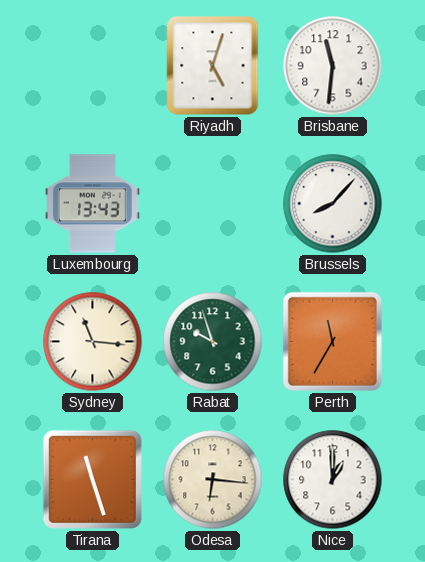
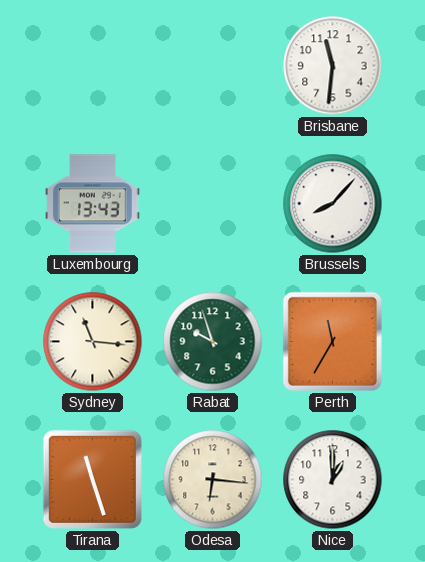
Riyadh: 5:03 -> none (213, 66)
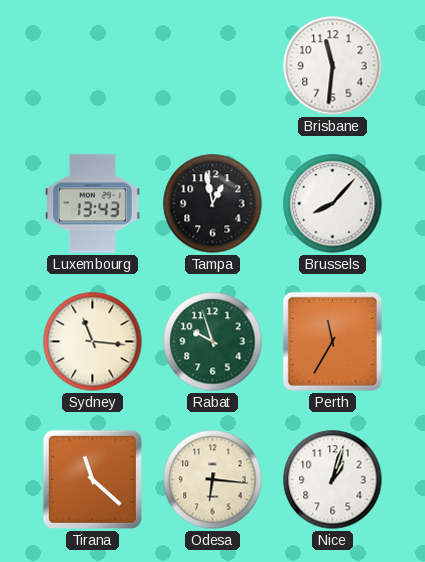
Tampa: none -> 12:58 (213, 204)
Tirana: 11:27 -> 11:22 (92, 479)
Nice: 1:00 -> 1:03 (333, 480)
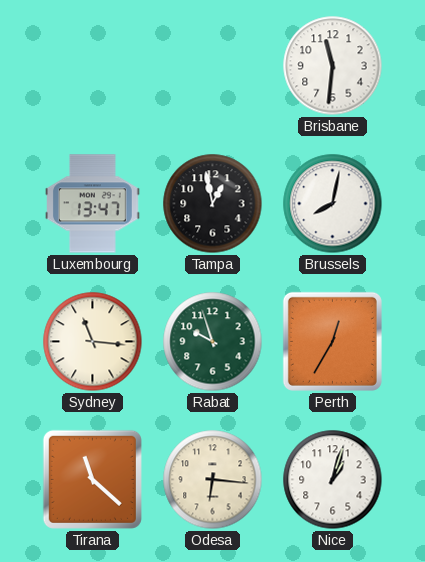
Luxembourg: 13:43 -> 13:47 (93, 204)
Brussels: 8:07 -> 8:02 (333, 204)
Perth: 11:35 -> 12:35 (332, 341)
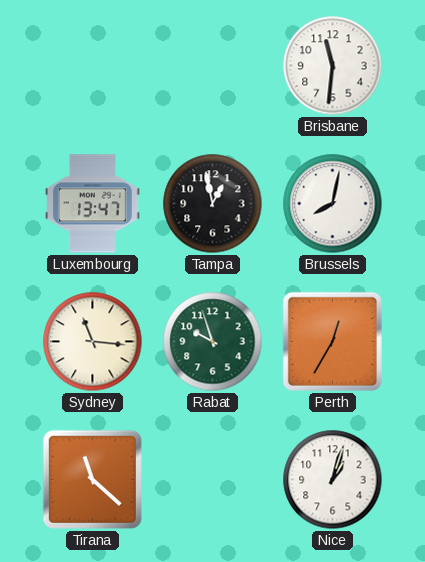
Odesa: 6:16 -> none (213, 480)
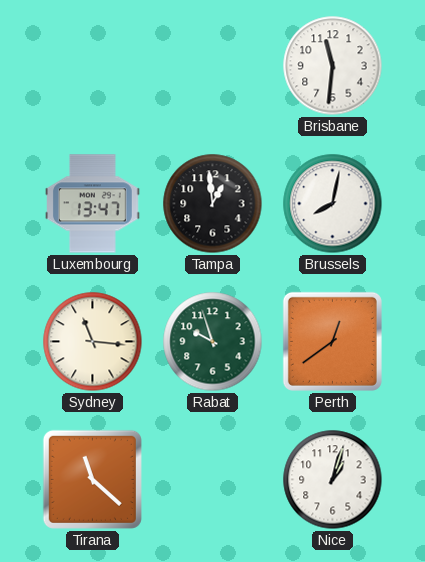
Tampa: 12:58 -> 12:59 (213, 204)
Perth: 12:35 -> 12:39 (332, 341)
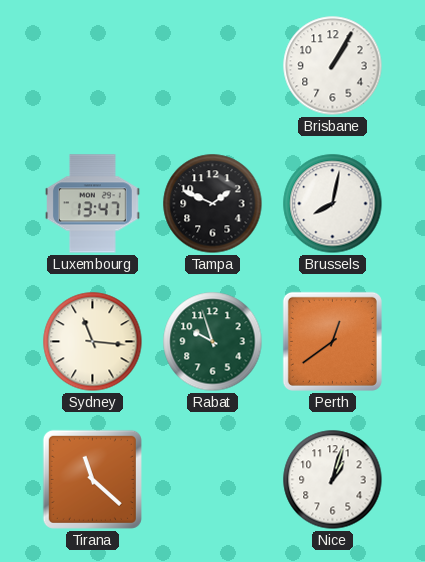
Brisbane: 11:31 -> 1:05 (333, 66)
Tampa: 12:59 -> 1:49 (213, 204)
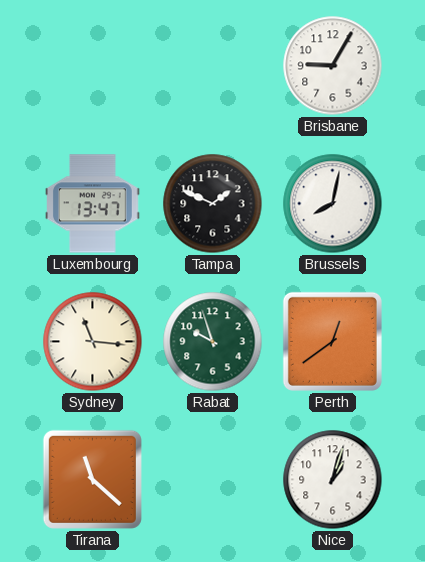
Brisbane: 1:05 -> 9:05 (333, 66)
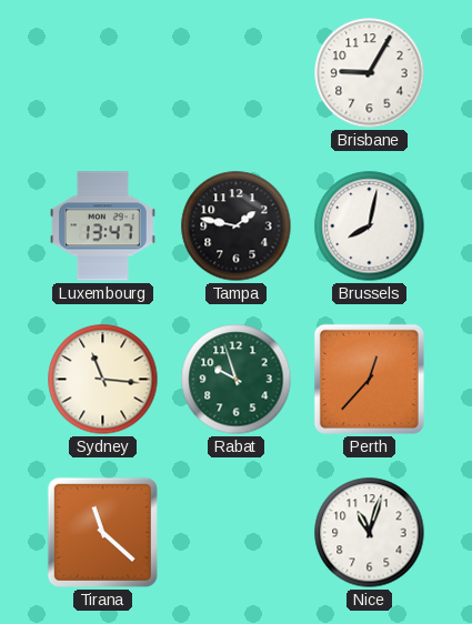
Tampa: 1:49 -> 1:47 (237, 227)
Perth: 12:39 -> 12:37 (369, 379)
Nice: 1:03 -> 11:03 (370, 533)
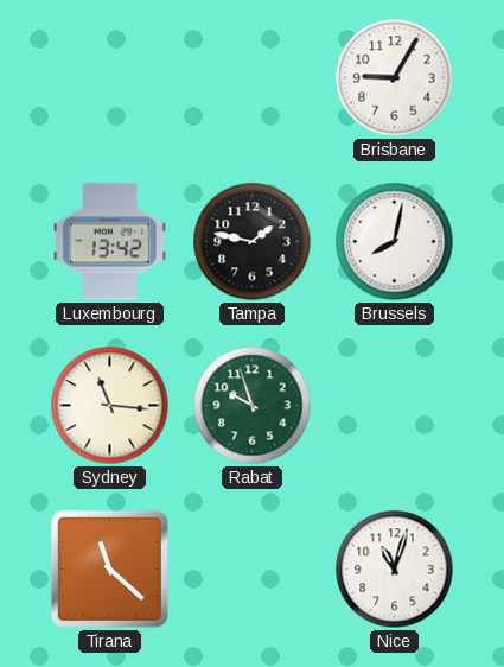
Luxembourg: 13:47 -> 13:42 (110, 242)
Perth: 12:37 -> none (369, 379)
